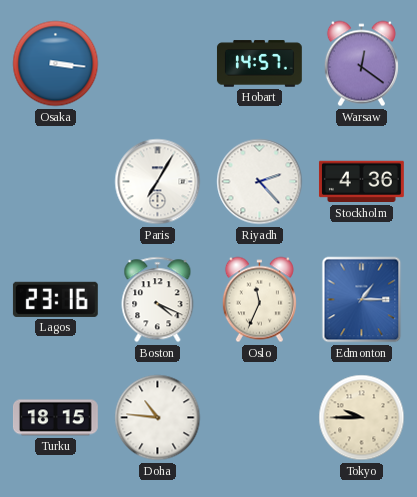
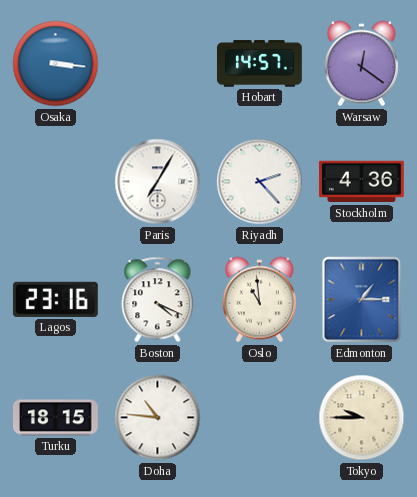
Oslo: 11:34 -> 10:59 (259, 300)
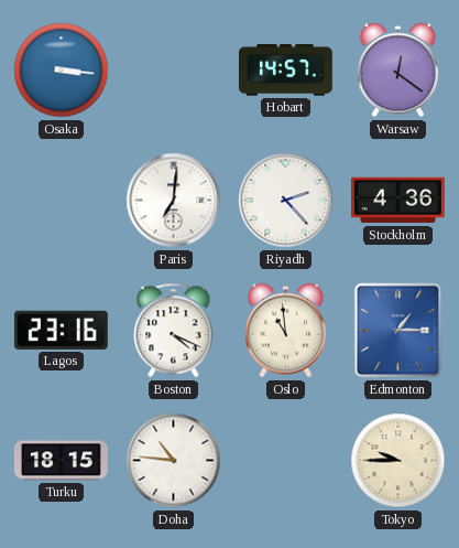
Paris: 7:05 -> 7:01 (174, 201)
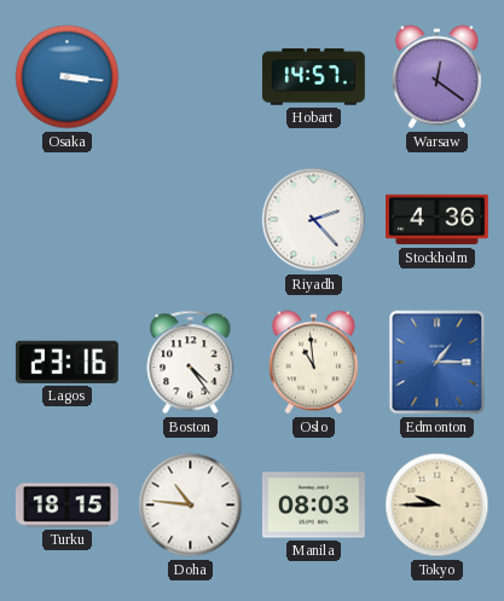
Paris: 7:01 -> none (174, 201)
Boston: 4:19 -> 4:24 (191, 363)
Manila: none -> 08:03 (314, 505)
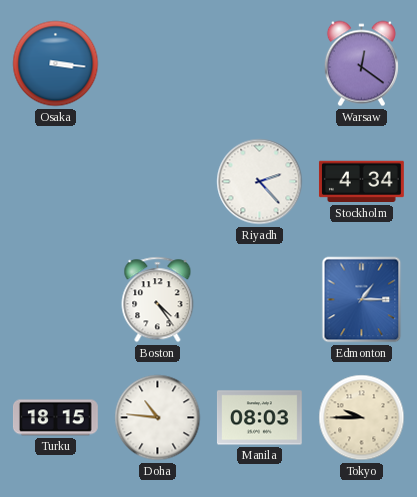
Hobart: 14:57 -> none (313, 77)
Stockholm: 4:36 -> 4:34 (361, 182)
Lagos: 23:16 -> none (66, 362)
Oslo: 10:59 -> none (313, 363)
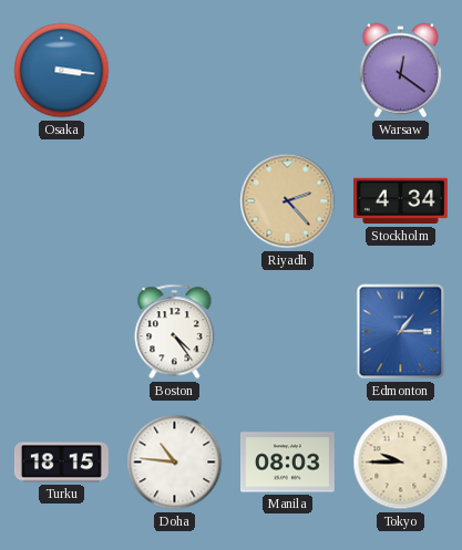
Riyadh dial: white -> champagne (288, 201)
